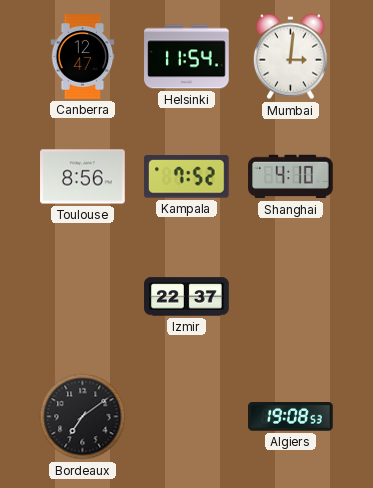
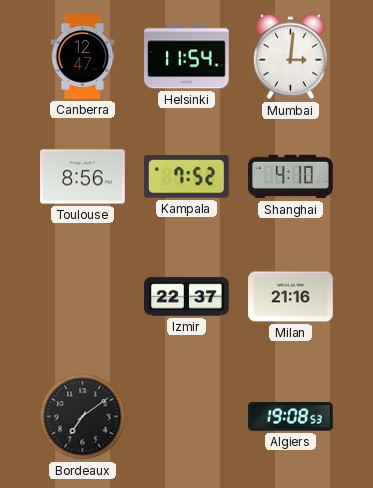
Milan: none -> 21:16 (291, 297)
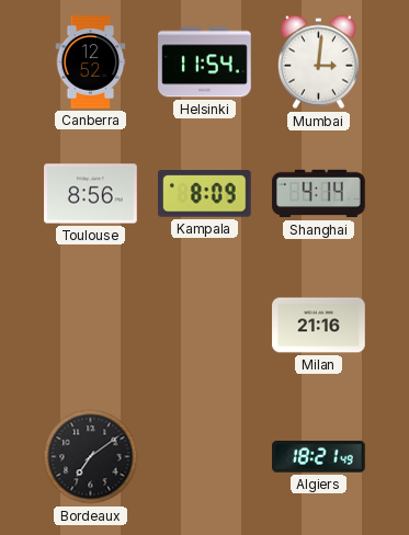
Canberra: 12:47 -> 12:52 (91, 62)
Kampala: 7:52 -> 8:09 (205, 194)
Shanghai: 4:10 -> 4:14 (319, 194)
Izmir: 22:37 -> none (187, 297)
Algiers: 19:08 -> 18:21 (319, 457)
